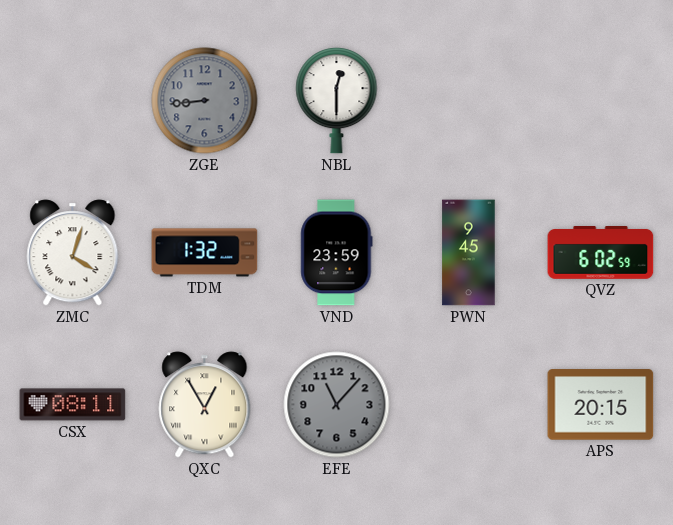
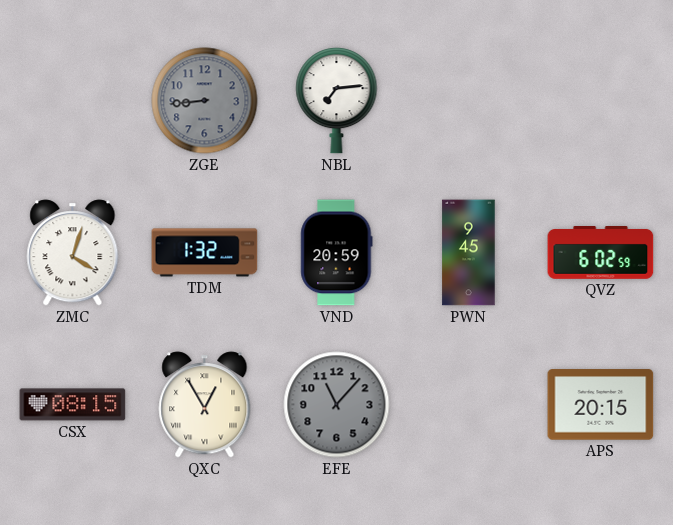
NBL: 12:30 -> 7:14 (337, 101)
VND: 23:59 -> 20:59 (337, 253)
CSX: 08:11 -> 08:15 (73, 405)
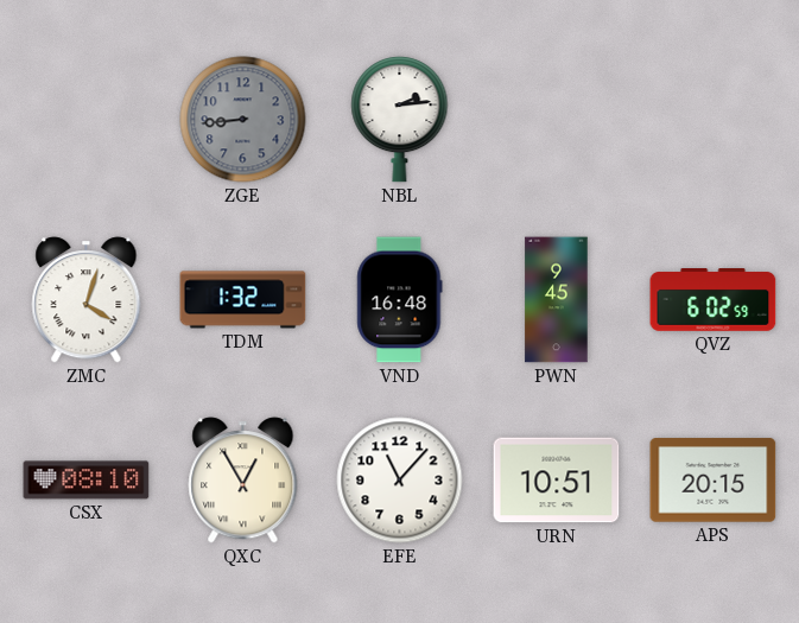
NBL: 7:14 -> 2:14 (400, 120)
VND: 20:59 -> 16:48 (400, 300)
CSX: 08:15 -> 08:10 (87, 481)
EFE dial: grey -> white (400, 481)
URN: none -> 10:51 (557, 481)
